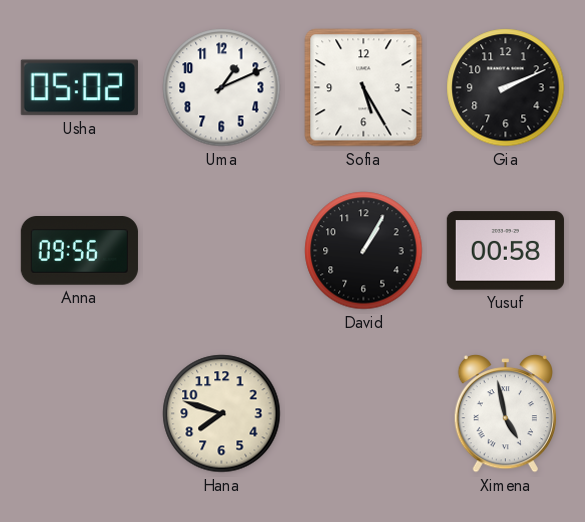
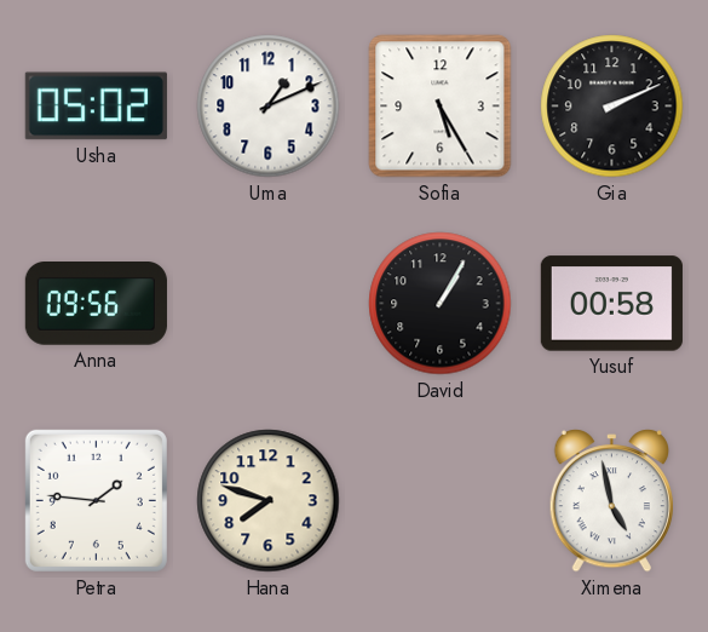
Petra: none -> 1:46 (96, 500)
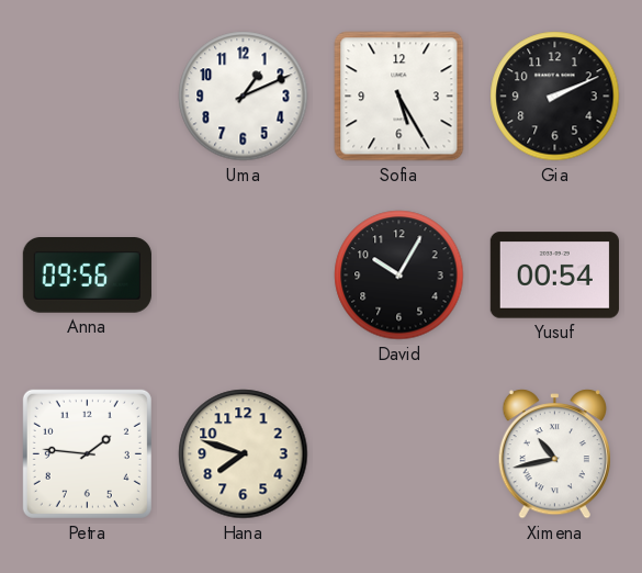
Usha: 05:02 -> none (96, 107)
David: 1:05 -> 10:05 (399, 276)
Yusuf: 00:58 -> 00:54 (554, 276)
Ximena: 4:58 -> 10:43 (554, 454)
